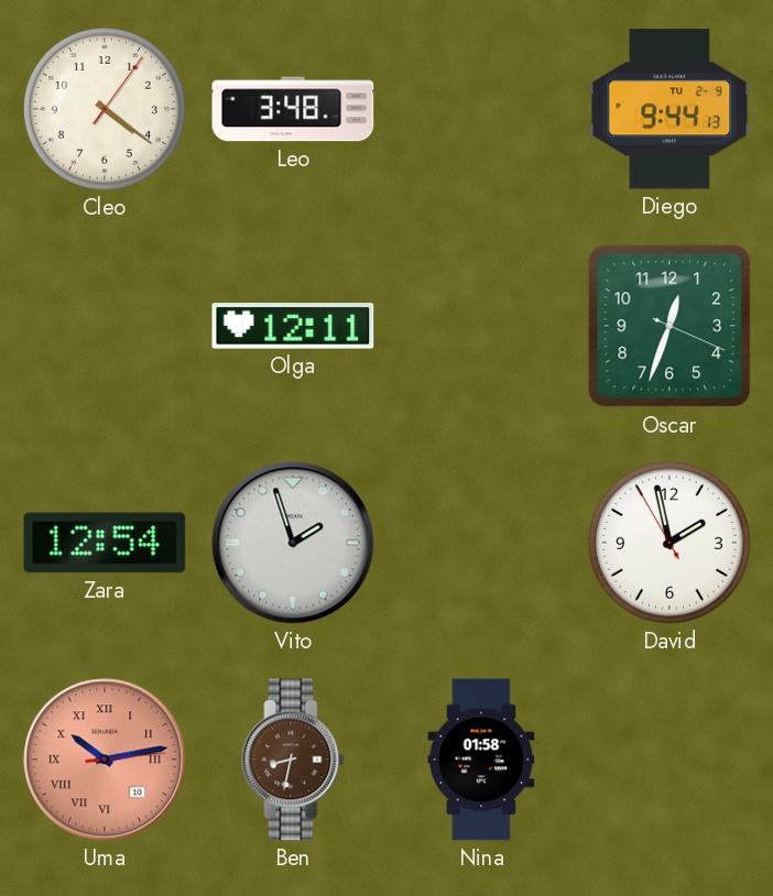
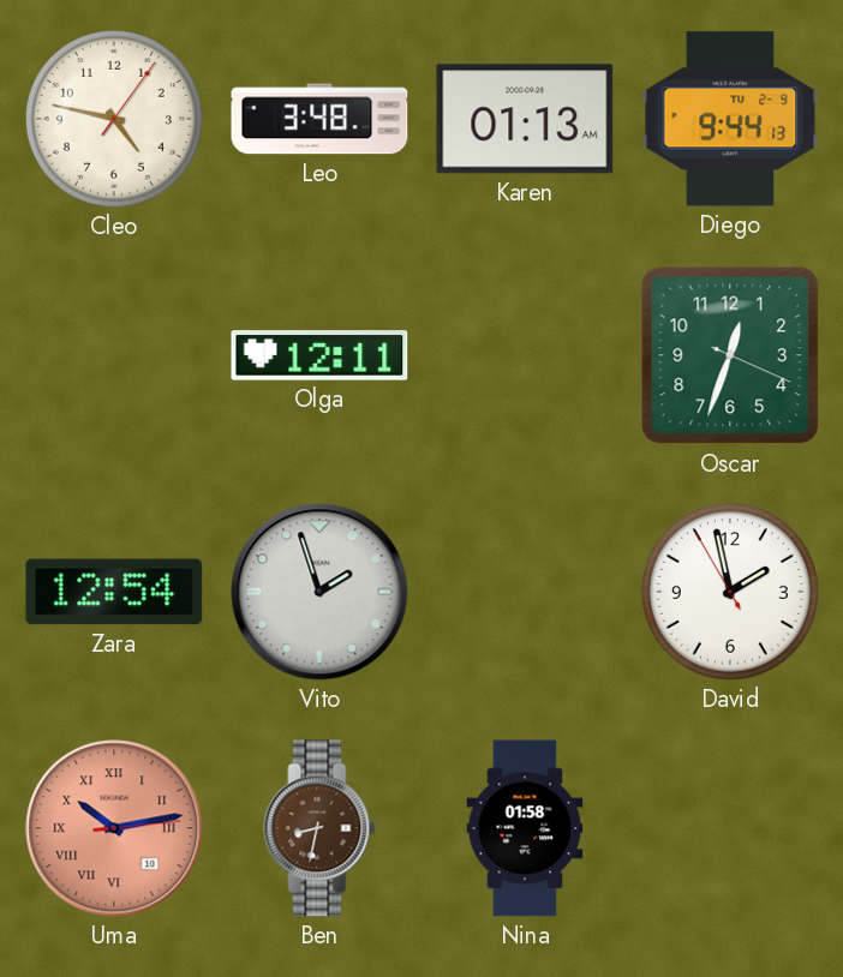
Cleo: 4:21 -> 4:47 (114, 119)
Karen: none -> 01:13 (525, 119)
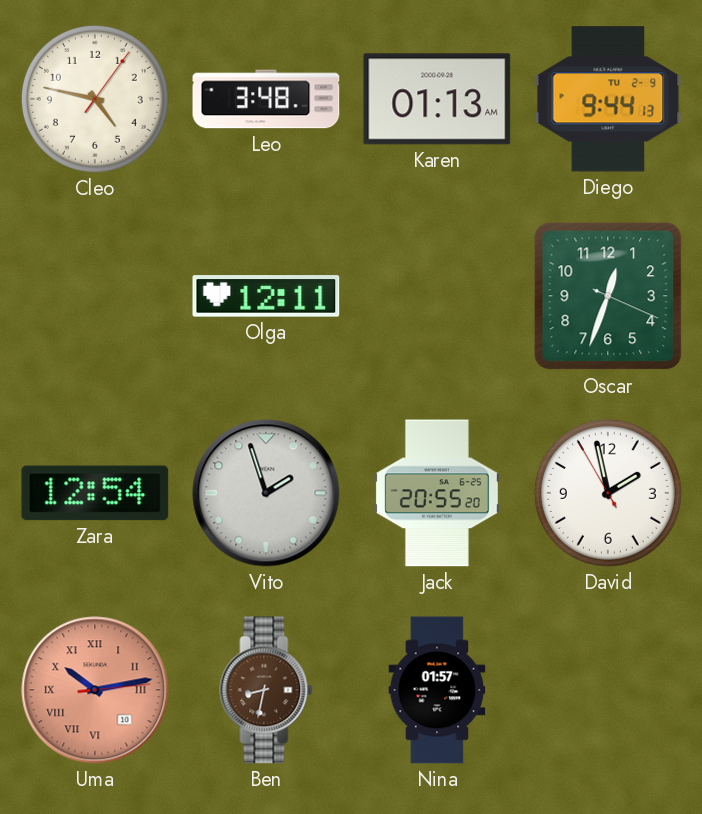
Jack: none -> 20:55 (437, 493)
Nina: 01:58 -> 01:57 (437, 690)
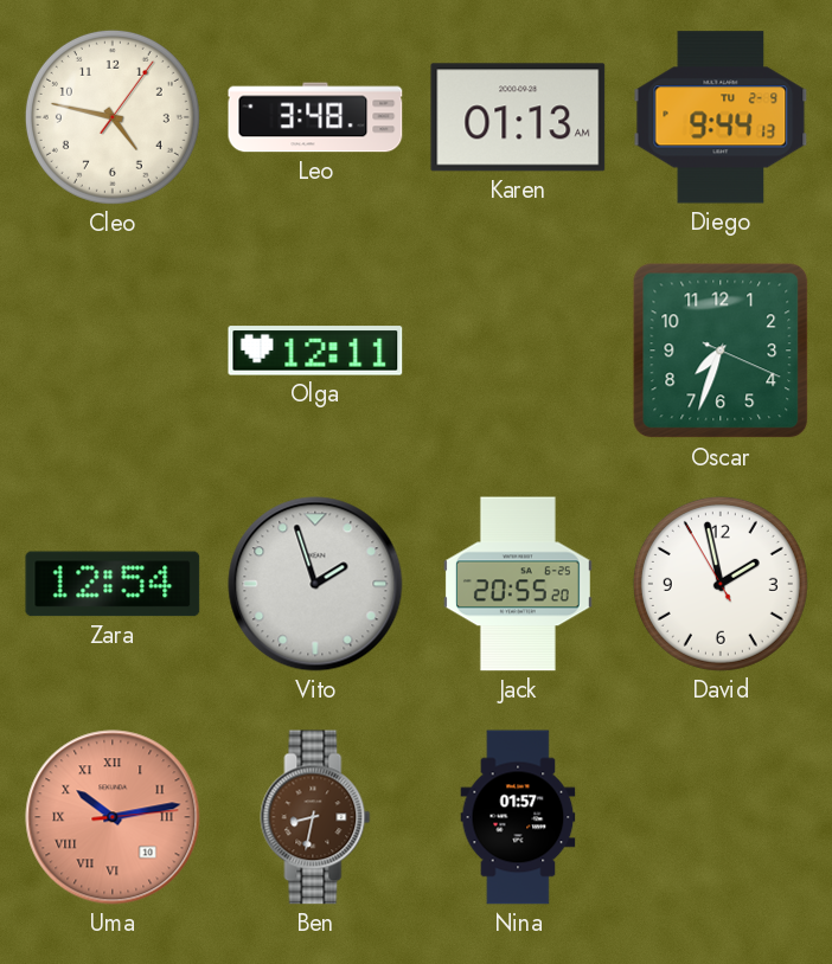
Oscar: 12:33 -> 7:33 (721, 351)
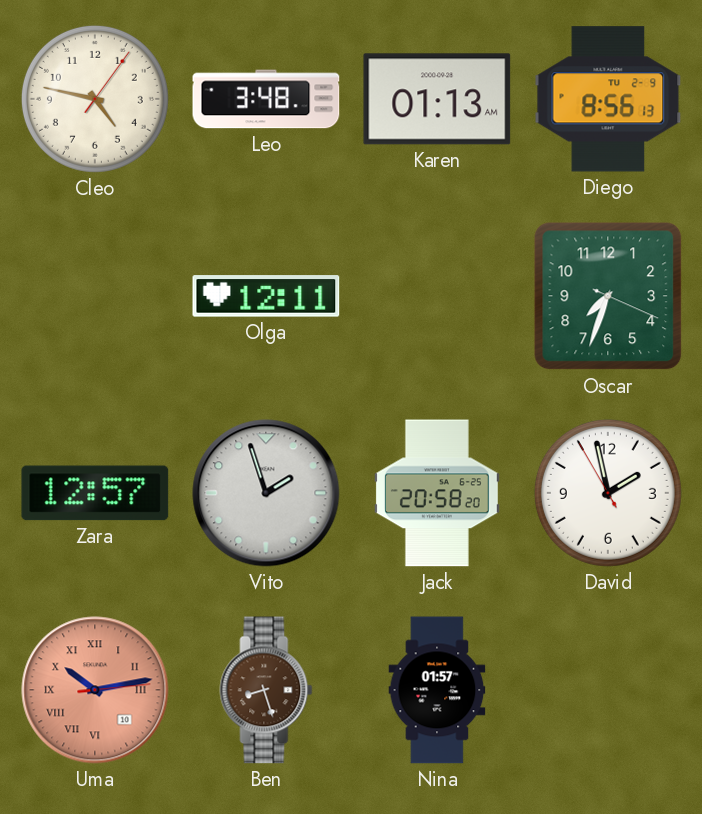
Diego: 9:44 -> 8:56 (608, 99)
Zara: 12:54 -> 12:57 (95, 493)
Jack: 20:55 -> 20:58 (437, 493)
Ben: 8:32 -> 8:27 (266, 690)
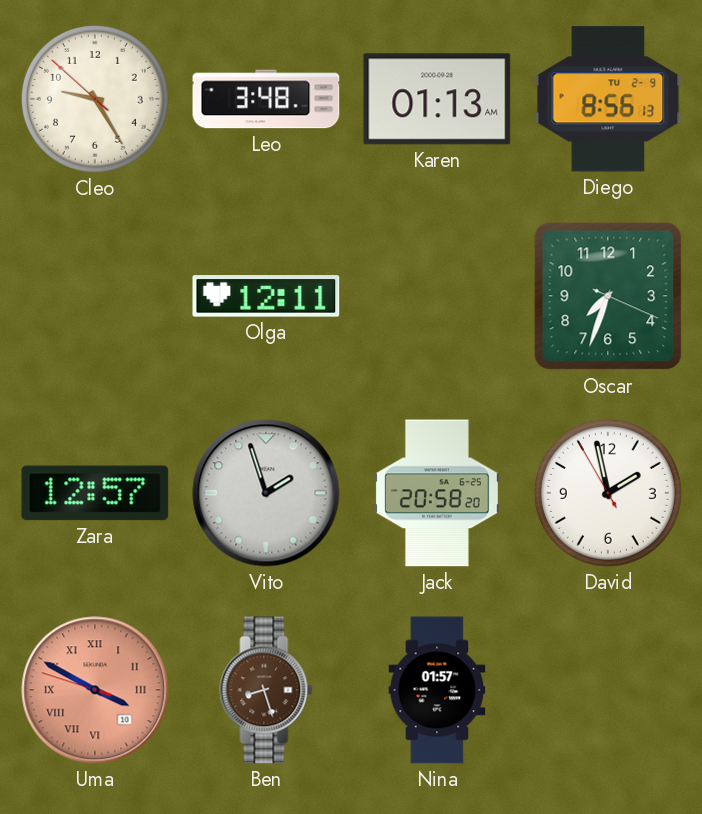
Cleo: 4:47 -> 9:24 (95, 99)
Uma: 10:13 -> 3:49 (95, 690)
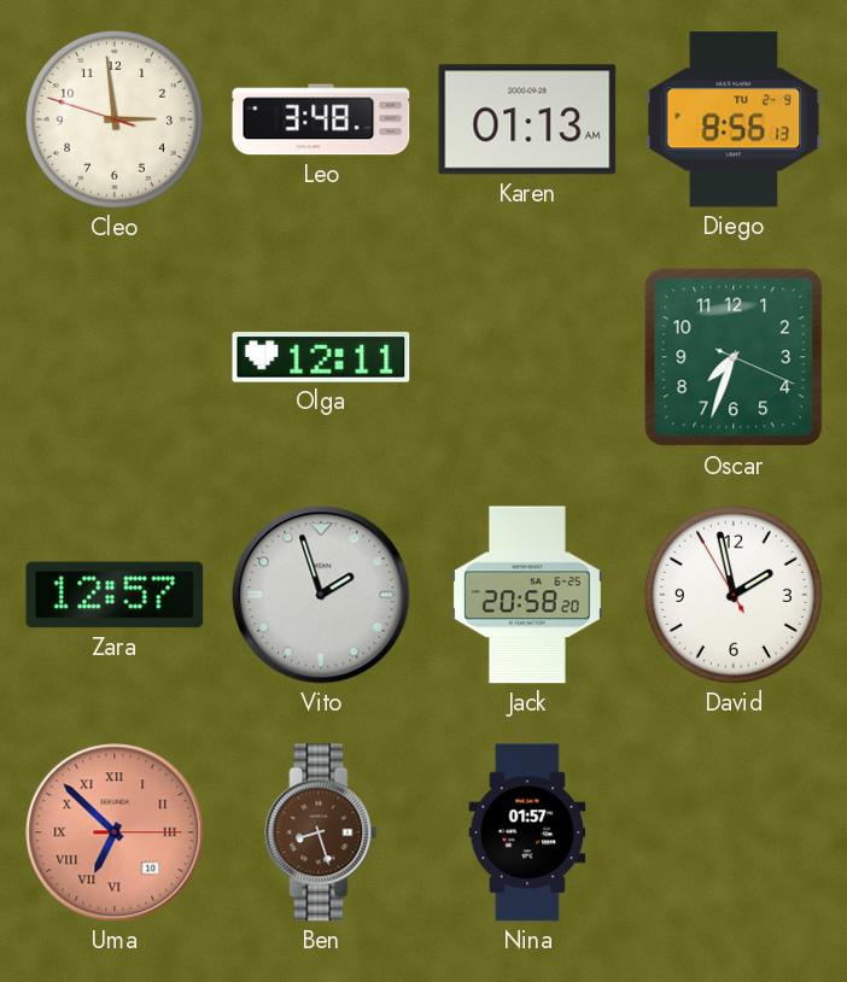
Cleo: 9:24 -> 2:58 (115, 119)
Uma: 3:49 -> 6:52 (115, 832)
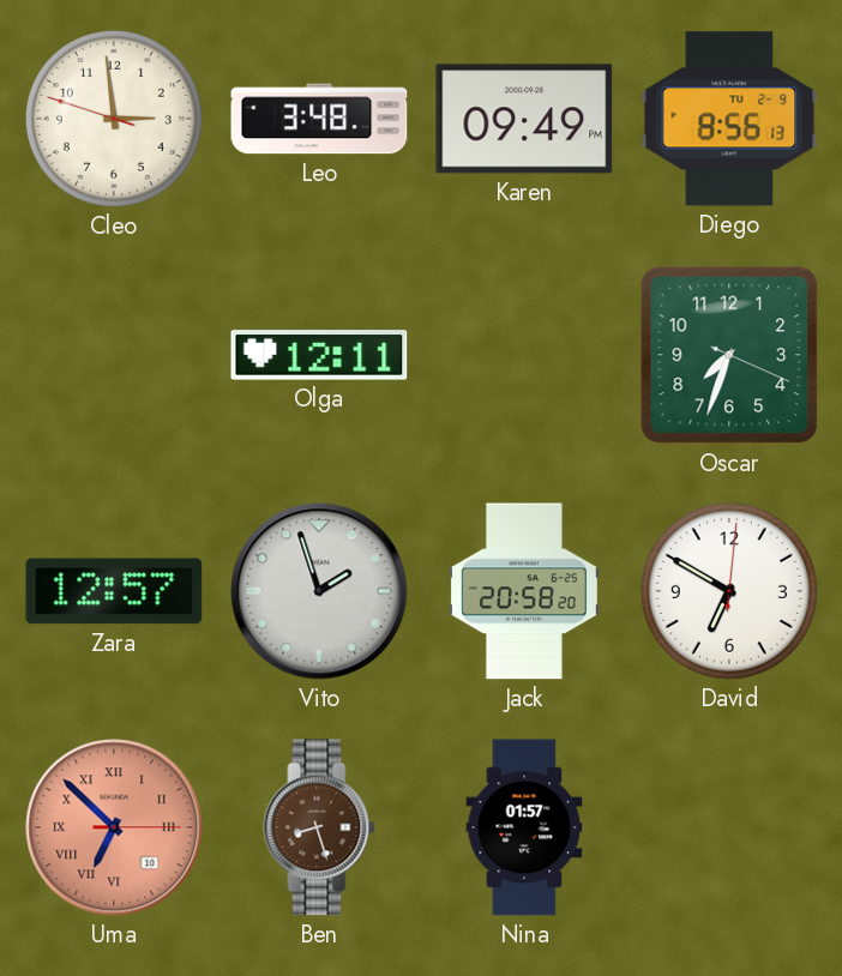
Karen: 01:13 -> 09:49 (524, 119)
David: 1:57 -> 6:50 (729, 591)
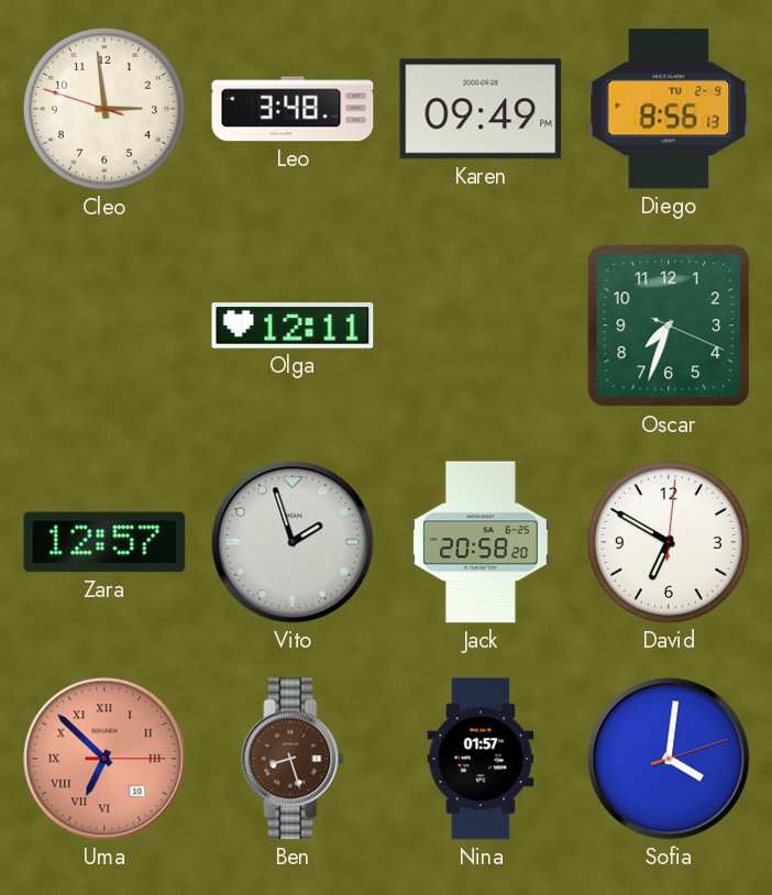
Sofia: none -> 4:01 (669, 759)
